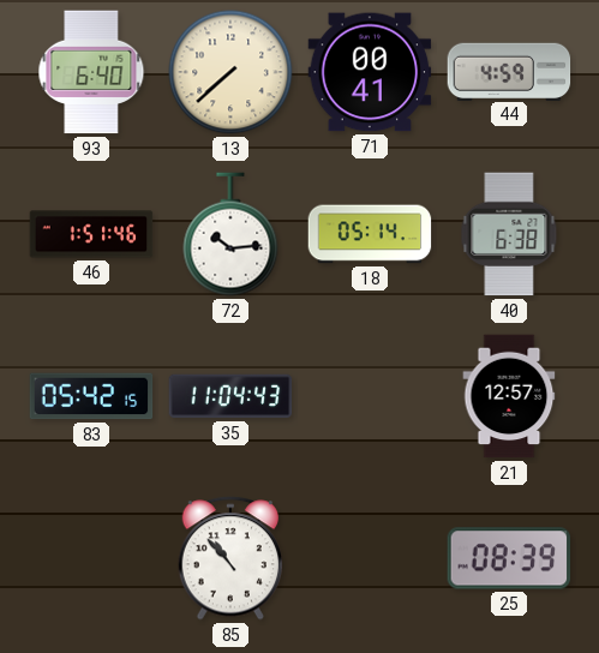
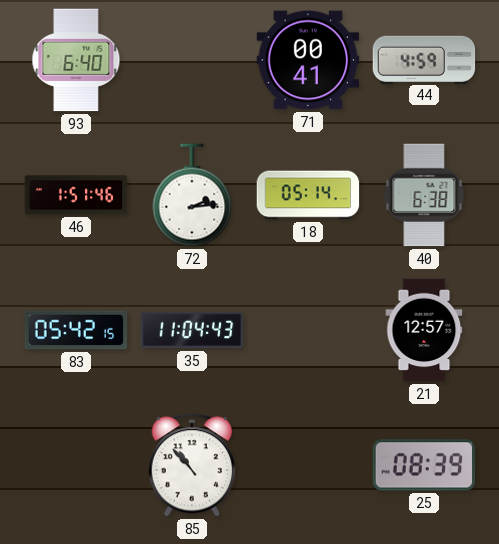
13: 7:38 -> none (230, 72)
72: 10:14 -> 2:14 (192, 195)
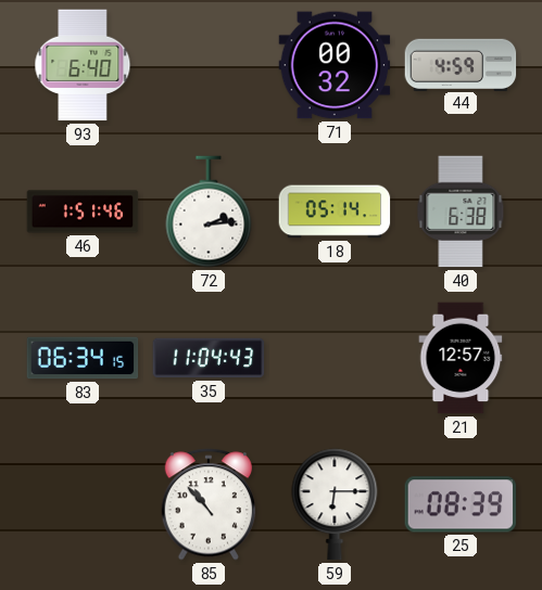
71: 00:41 -> 00:32 (335, 65)
83: 05:42 -> 06:34 (83, 358)
59: none -> 6:15 (335, 504)
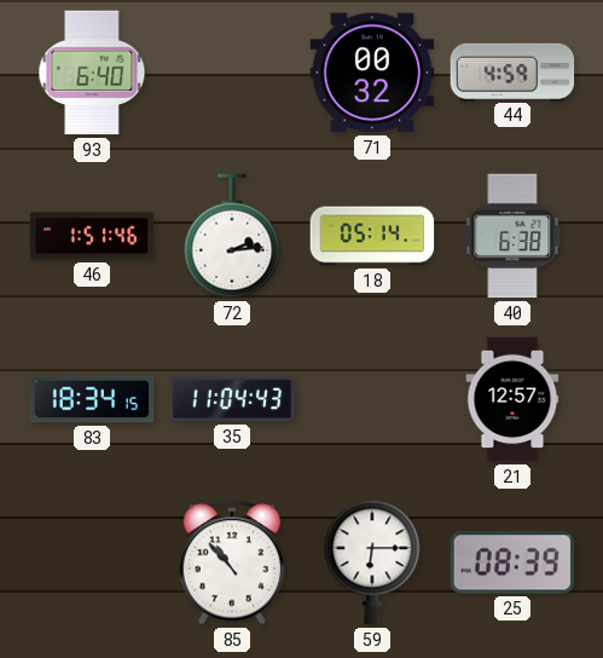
83: 06:34 -> 18:34 (92, 399)
